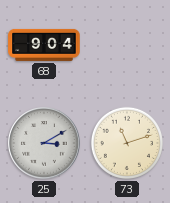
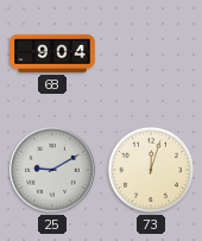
25: 3:10 -> 9:10 (52, 170)
73: 11:12 -> 12:03 (151, 170)
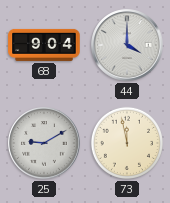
44: none -> 4:00 (127, 45)
73: 12:03 -> 11:58 (127, 143)
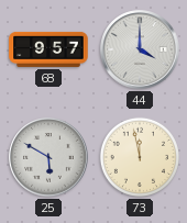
68: 9:04 -> 9:57 (48, 49)
25: 9:10 -> 5:50 (48, 157)
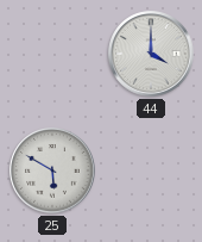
68: 9:57 -> none (48, 49)
73: 11:58 -> none (140, 157)
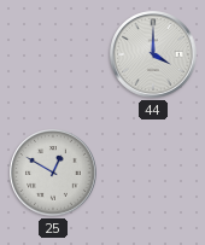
25: 5:50 -> 12:50 (53, 173)
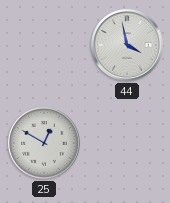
44: 4:00 -> 3:58 (127, 45)
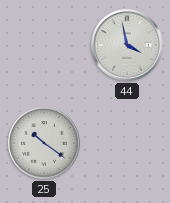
25: 12:50 -> 10:21 (44, 143)
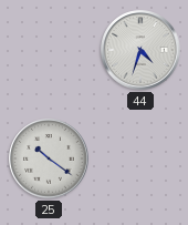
44: 3:58 -> 4:33 (140, 50)
